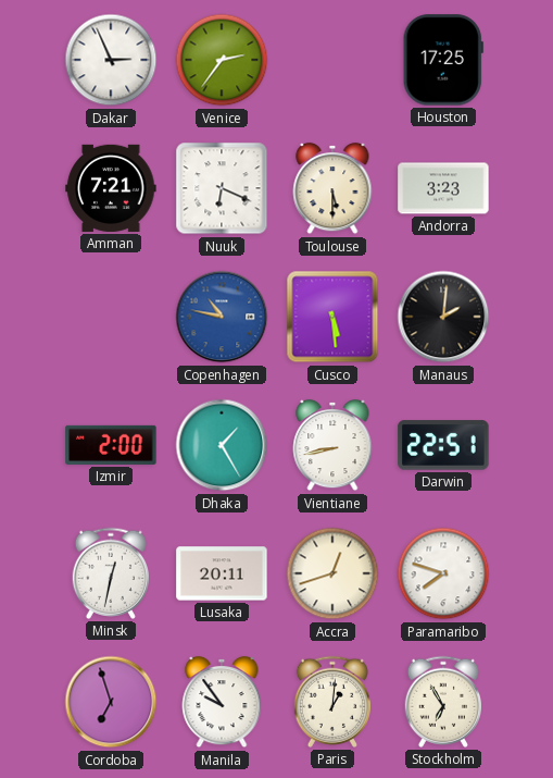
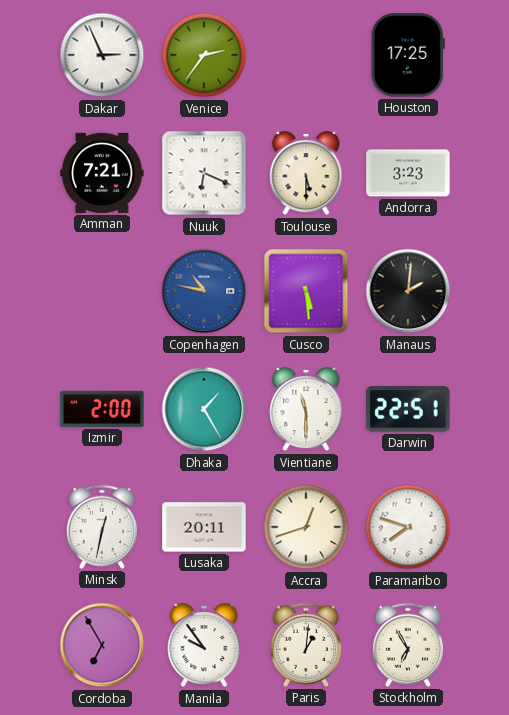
Vientiane: 8:43 -> 11:30 (306, 409)
Cordoba: 6:57 -> 6:55 (102, 645)
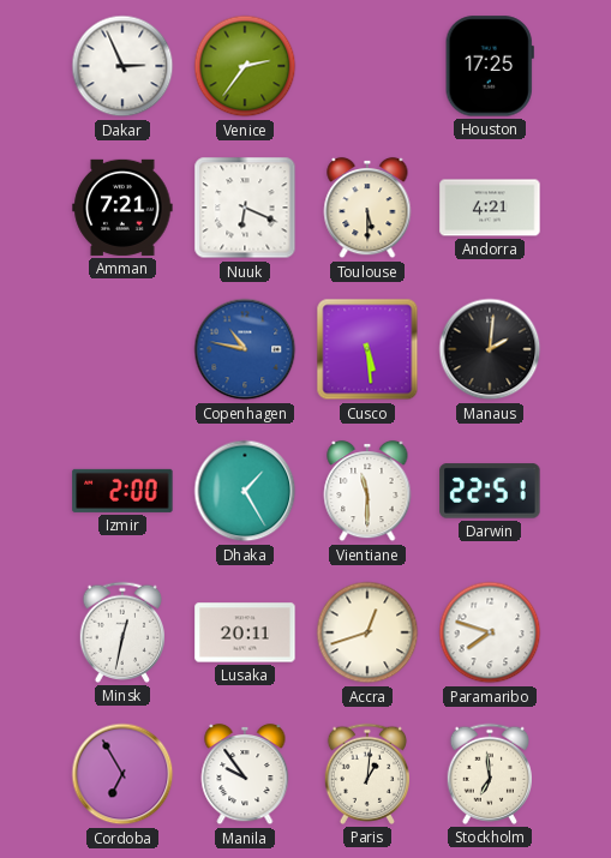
Andorra: 3:23 -> 4:21 (490, 208)
Stockholm: 6:55 -> 6:59 (490, 774)
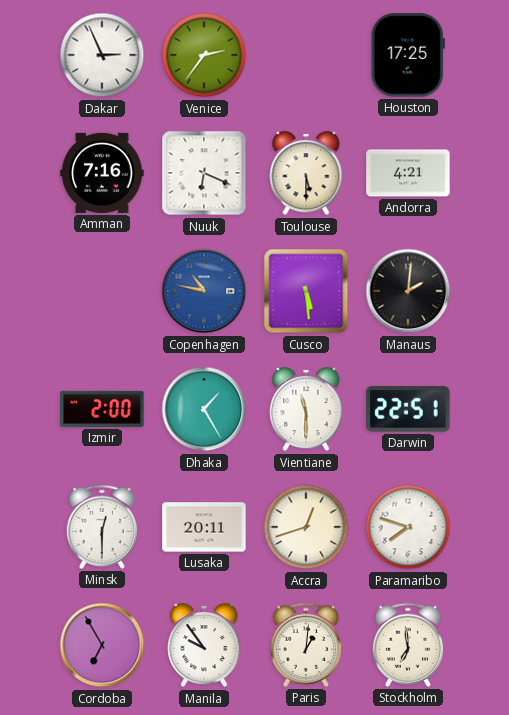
Amman: 7:21 -> 7:16 (102, 173)
Minsk: 12:32 -> 12:30 (102, 527)
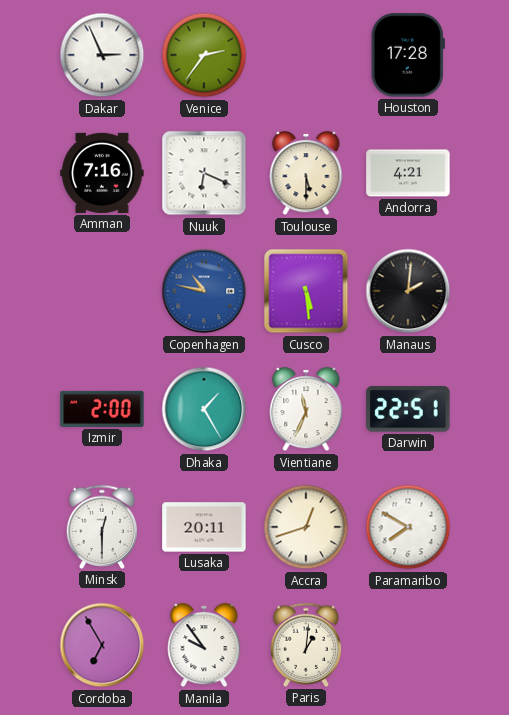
Houston: 17:25 -> 17:28 (408, 55)
Vientiane: 11:30 -> 11:34 (306, 409)
Paramaribo: 7:48 -> 7:50 (408, 527)
Stockholm: 6:59 -> none (408, 645)
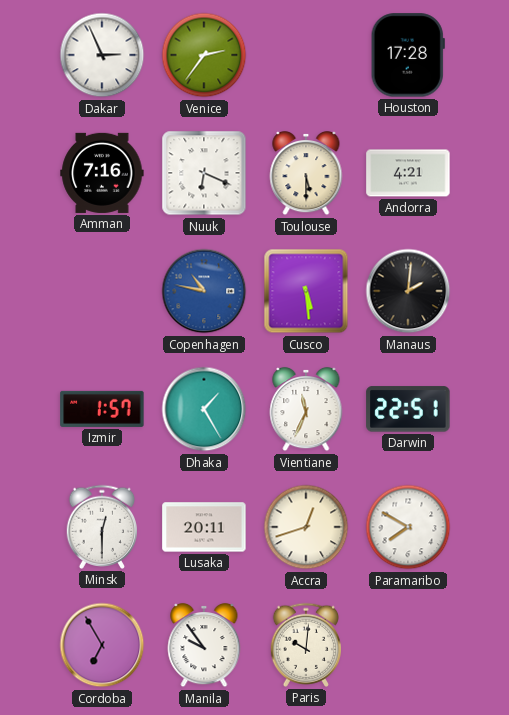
Izmir: 2:00 -> 1:57 (102, 409)
Paris: 1:01 -> 10:01 (306, 645)
